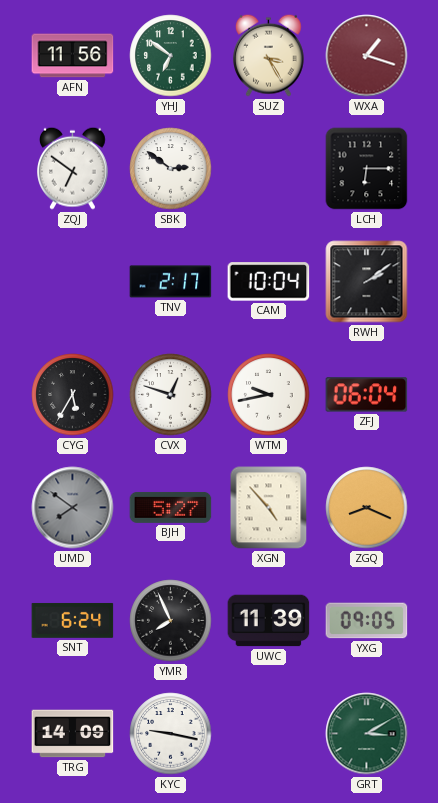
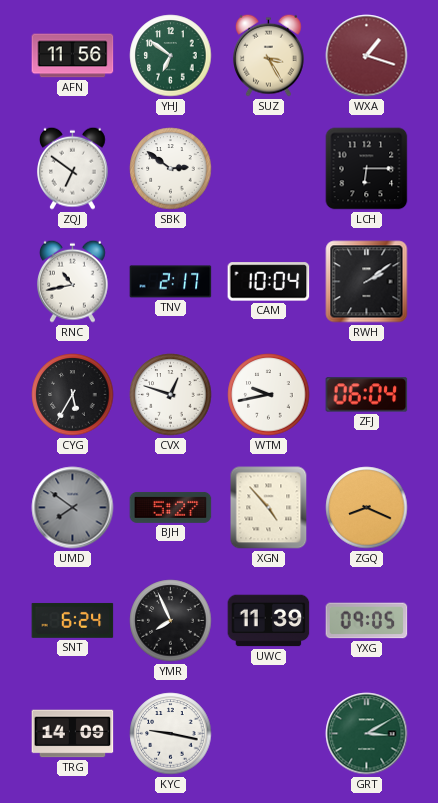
RNC: none -> 10:43 (73, 281)
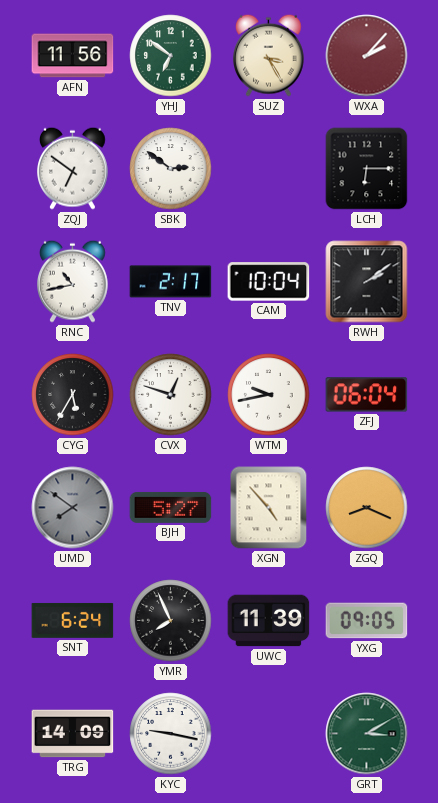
WXA: 1:18 -> 2:07 (367, 56)
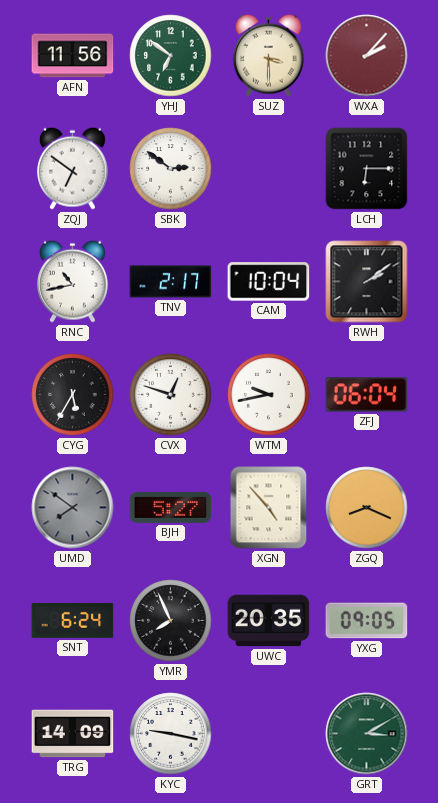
SUZ: 3:25 -> 3:30 (269, 55)
UWC: 11:39 -> 20:35 (269, 621)
